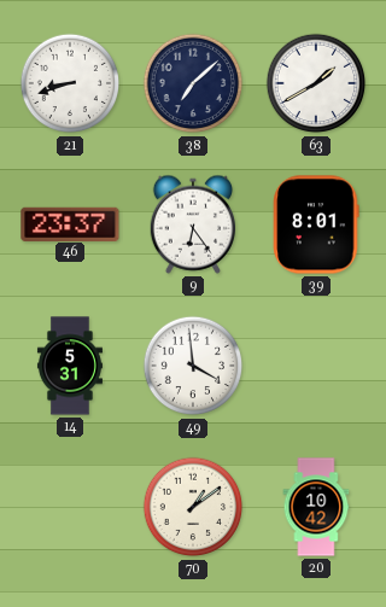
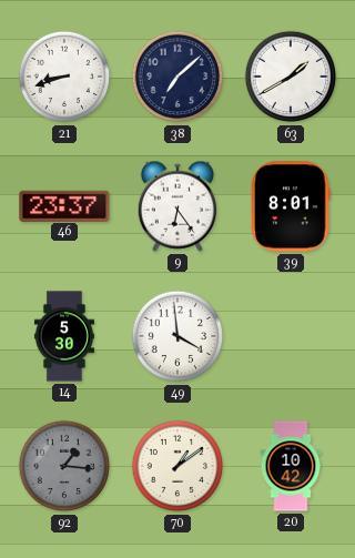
14: 5:31 -> 5:30 (64, 336)
92: none -> 1:16 (64, 466)
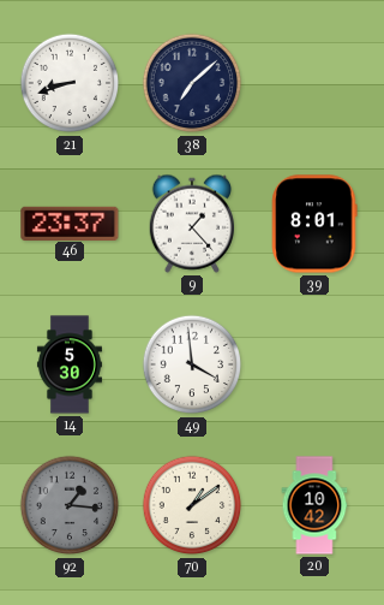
63: 1:40 -> none (291, 77)
9: 6:24 -> 1:23 (191, 224)
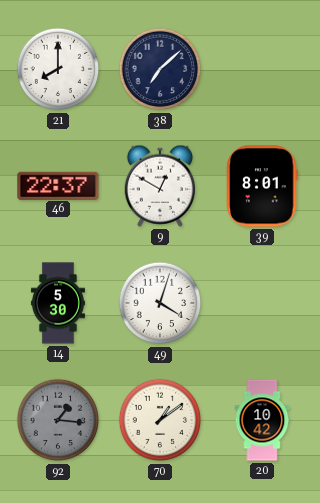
21: 8:42 -> 8:00 (58, 69)
46: 23:37 -> 22:37 (58, 185)
9: 1:23 -> 12:50 (159, 186)
49: 3:59 -> 4:03 (160, 303)
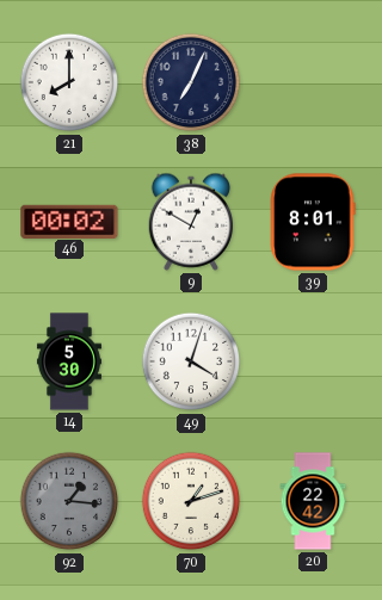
38: 7:08 -> 7:04 (191, 82)
46: 22:37 -> 00:02 (69, 221)
70: 1:09 -> 1:12 (191, 501)
20: 10:42 -> 22:42 (313, 501)
